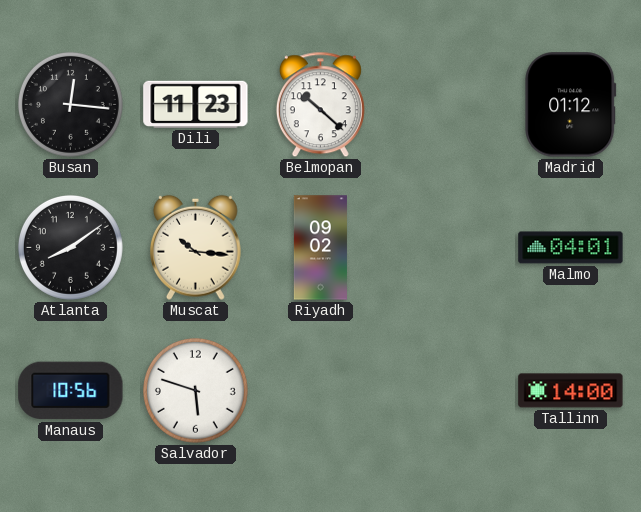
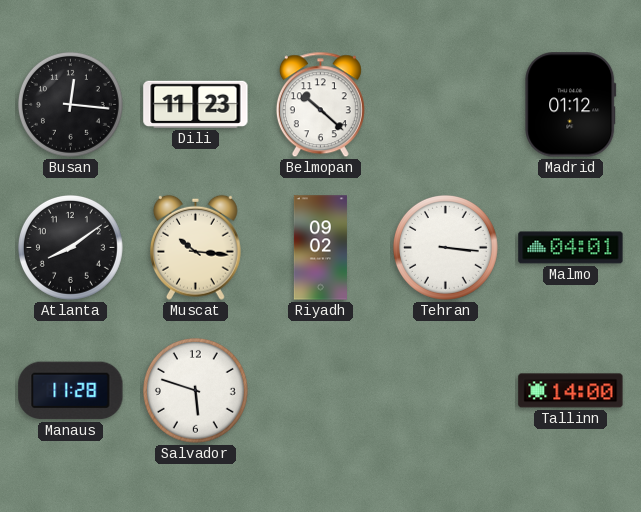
Tehran: none -> 3:16 (445, 247)
Manaus: 10:56 -> 11:28 (71, 391)
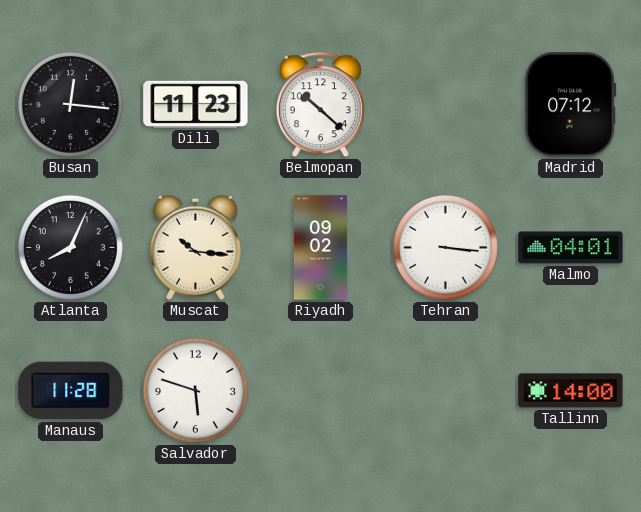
Madrid: 01:12 -> 07:12 (571, 105)
Atlanta: 8:09 -> 8:04 (70, 247)
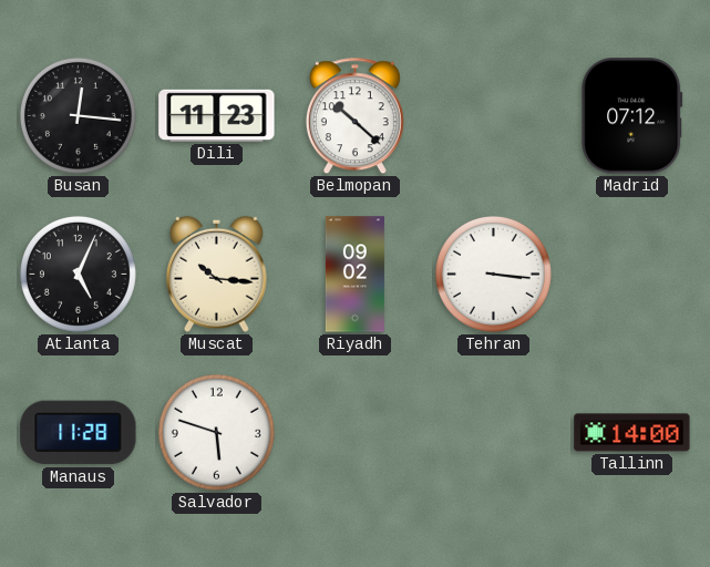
Atlanta: 8:04 -> 5:04 (78, 274)
Malmo: 04:01 -> none (571, 248)
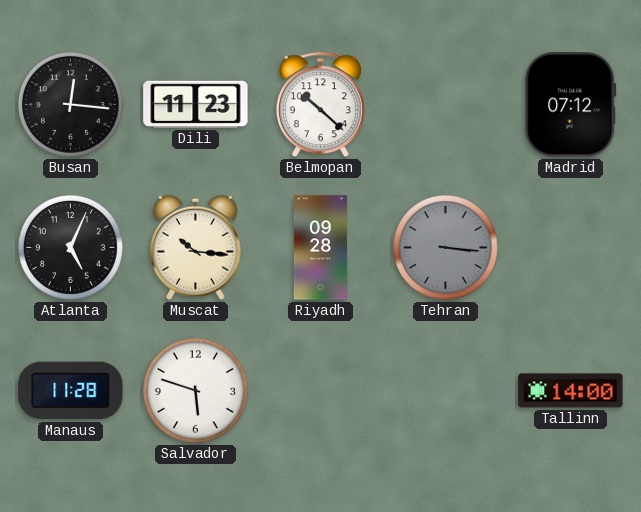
Riyadh: 09:02 -> 09:28 (320, 248)
Tehran dial: white -> grey (445, 247)
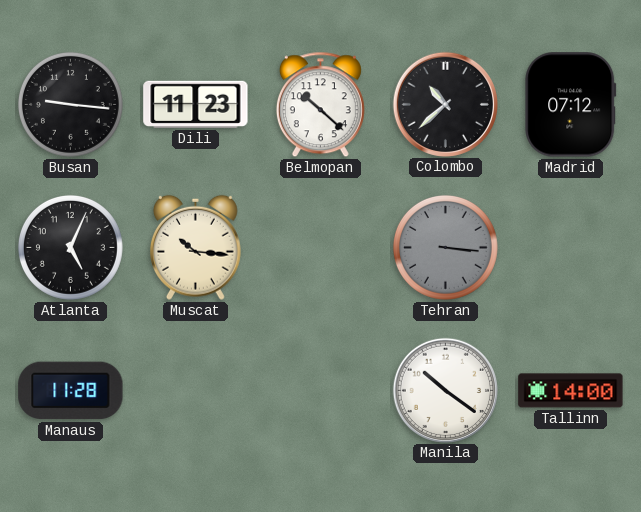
Busan: 12:16 -> 9:16 (70, 104)
Colombo: none -> 10:38 (445, 104)
Riyadh: 09:28 -> none (320, 248)
Salvador: 5:48 -> none (195, 390)
Manila: none -> 10:21 (445, 390)
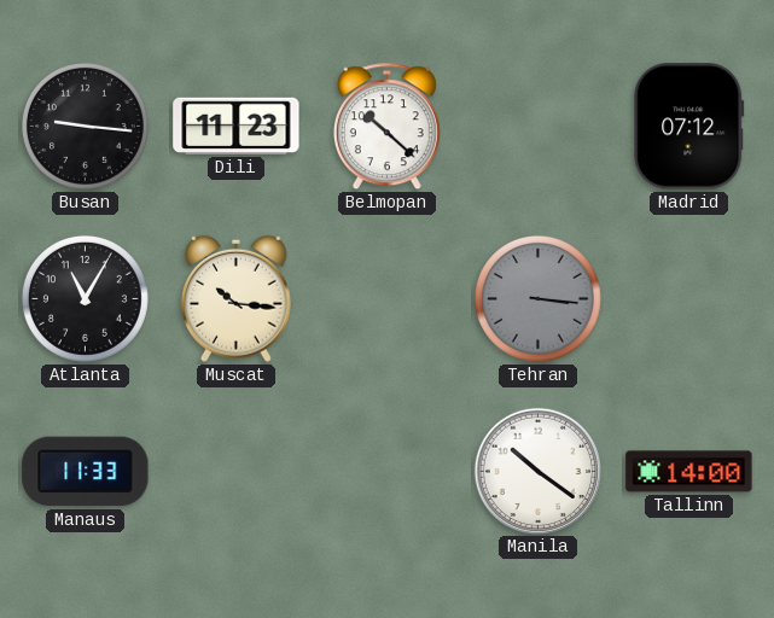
Colombo: 10:38 -> none (445, 104)
Atlanta: 5:04 -> 11:05 (85, 298)
Manaus: 11:28 -> 11:33 (86, 472)
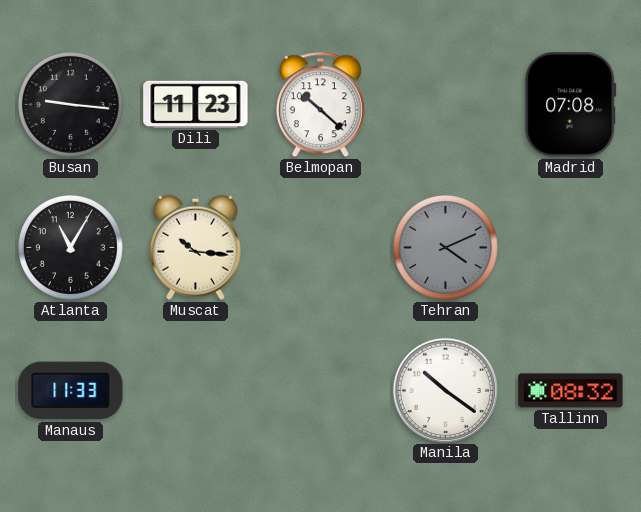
Madrid: 07:12 -> 07:08 (571, 105)
Tehran: 3:16 -> 4:11 (445, 247)
Tallinn: 14:00 -> 08:32 (571, 391)
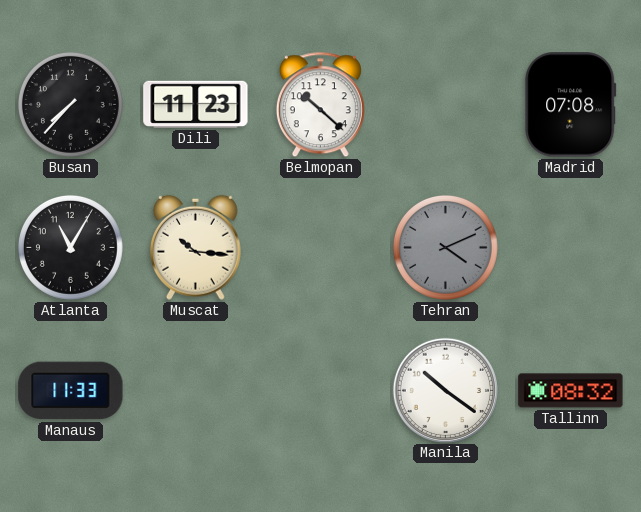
Busan: 9:16 -> 7:37 (70, 104)
